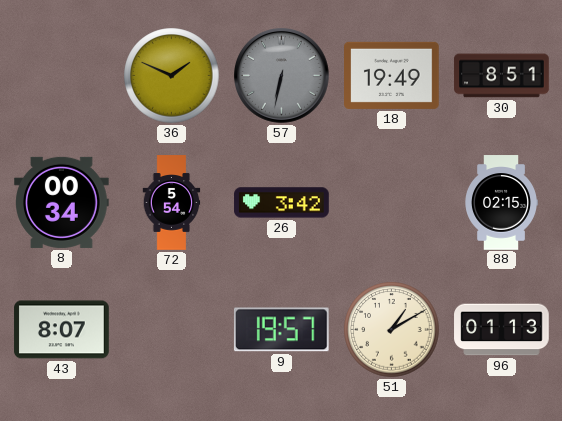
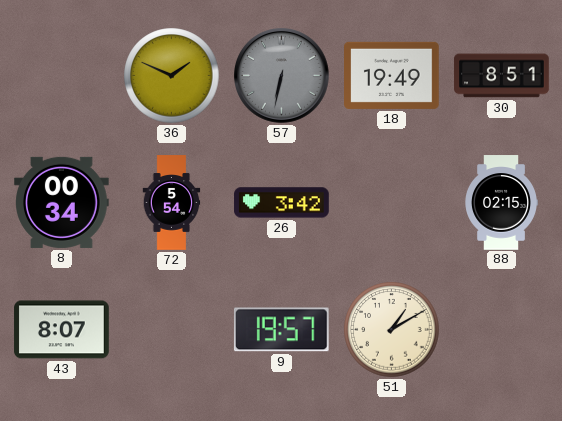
96: 01:13 -> none (502, 330)
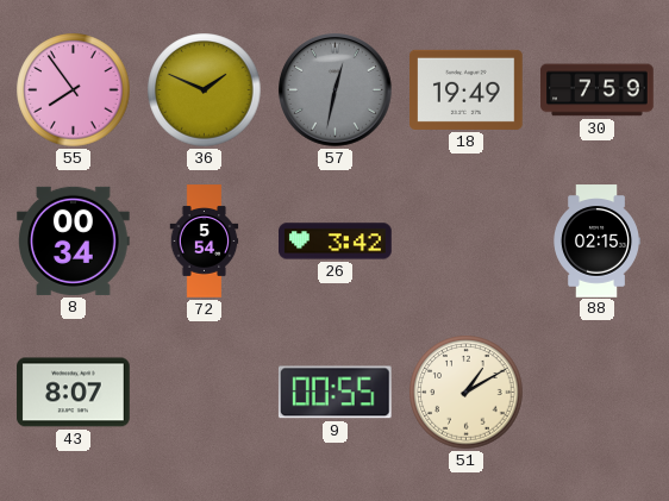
55: none -> 7:54 (74, 90)
57: 6:32 -> 12:32 (336, 90)
30: 8:51 -> 7:59 (598, 90)
9: 19:57 -> 00:55 (334, 393)
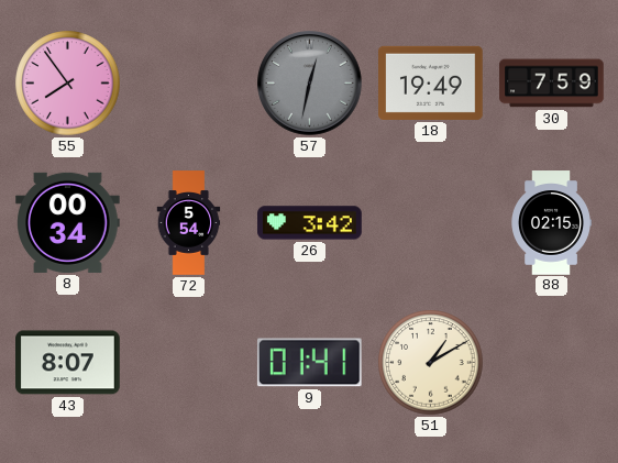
36: 1:49 -> none (205, 90)
9: 00:55 -> 01:41 (309, 363)
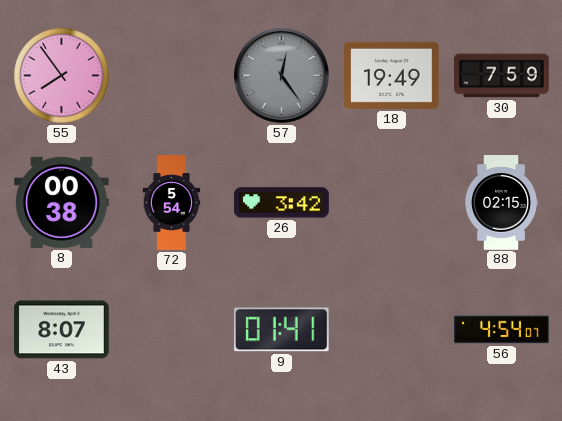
57: 12:32 -> 12:24 (282, 76)
8: 00:34 -> 00:38 (62, 202)
51: 1:10 -> none (431, 363)
56: none -> 4:54 (502, 330)
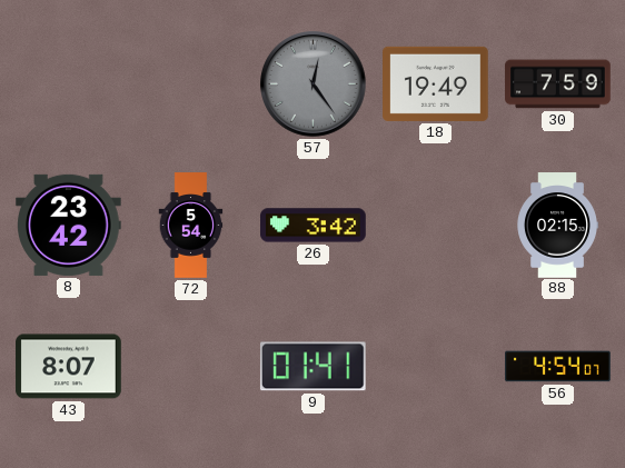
55: 7:54 -> none (62, 76)
8: 00:38 -> 23:42 (69, 225)
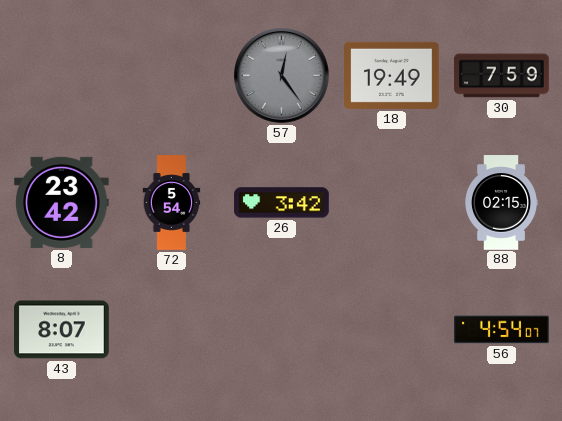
9: 01:41 -> none (312, 367)
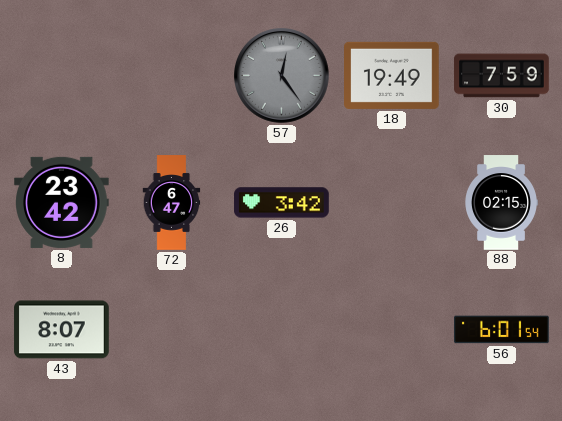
72: 5:54 -> 6:47 (172, 203)
56: 4:54 -> 6:01 (502, 330)
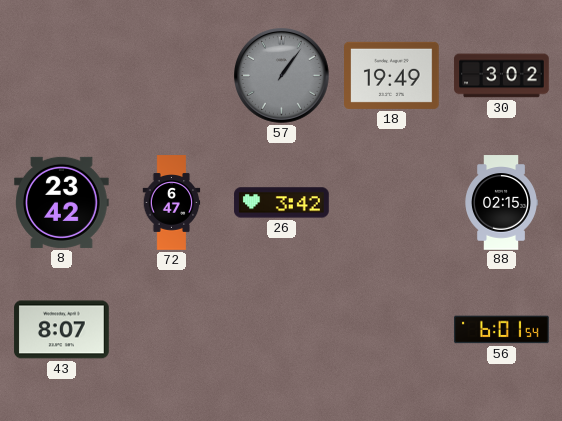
57: 12:24 -> 1:06 (282, 76)
30: 7:59 -> 3:02 (502, 76)
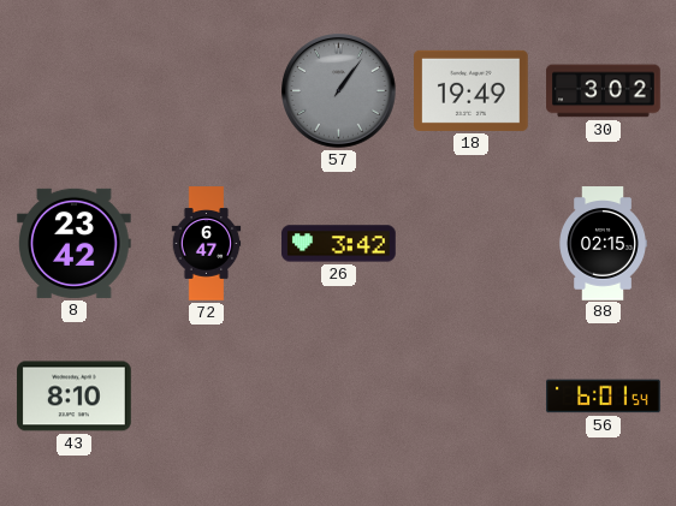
43: 8:07 -> 8:10 (75, 397)
